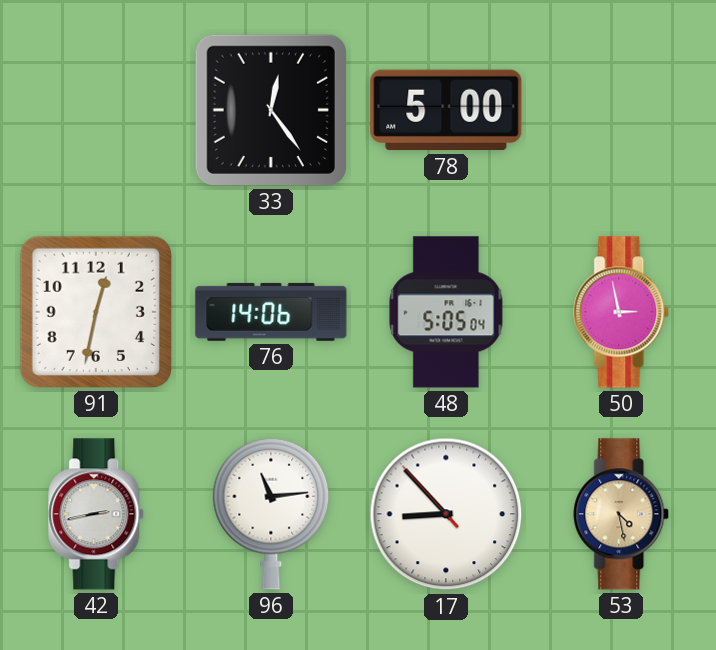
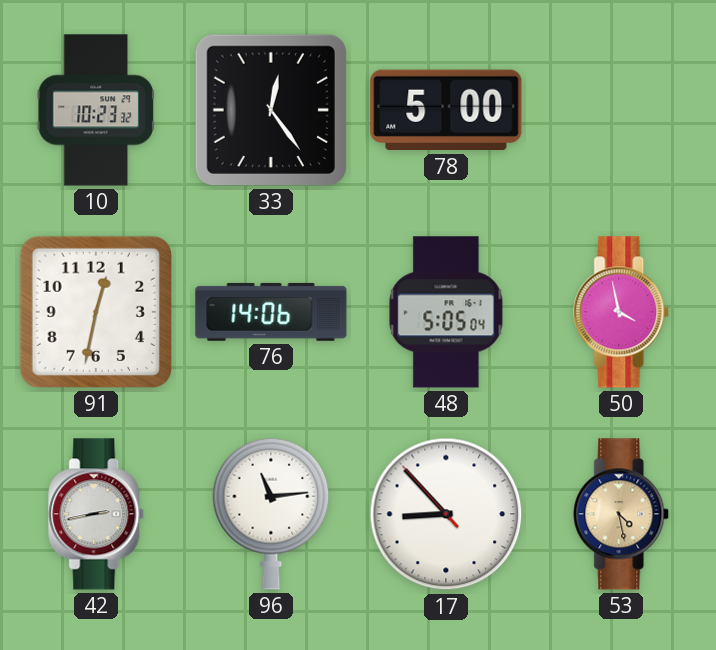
10: none -> 10:23 (96, 110)
50: 2:58 -> 3:58 (622, 312)
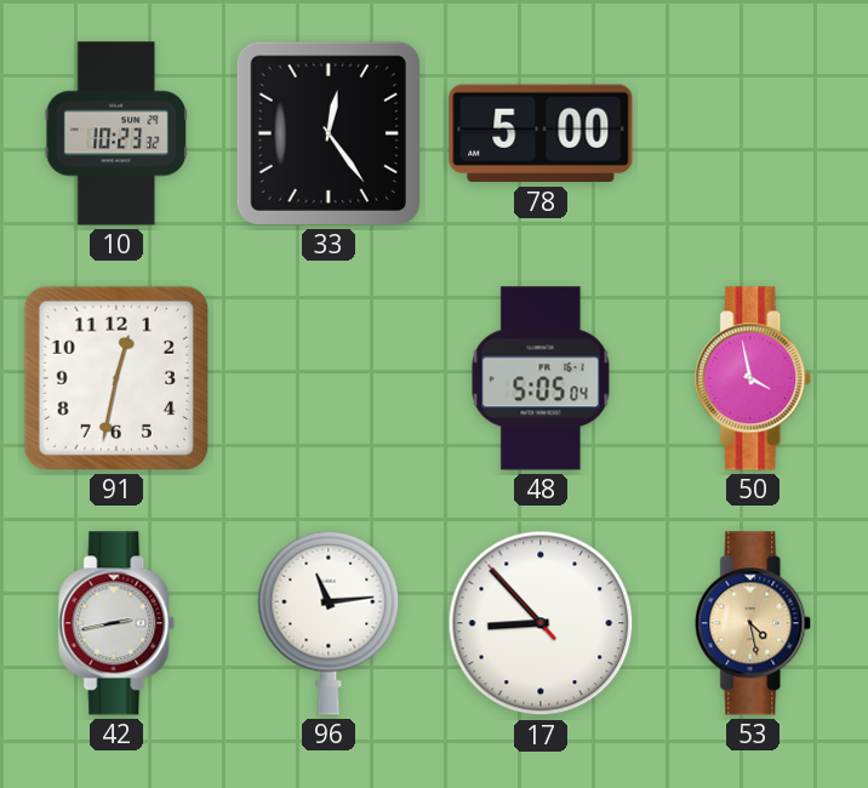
76: 14:06 -> none (271, 312)
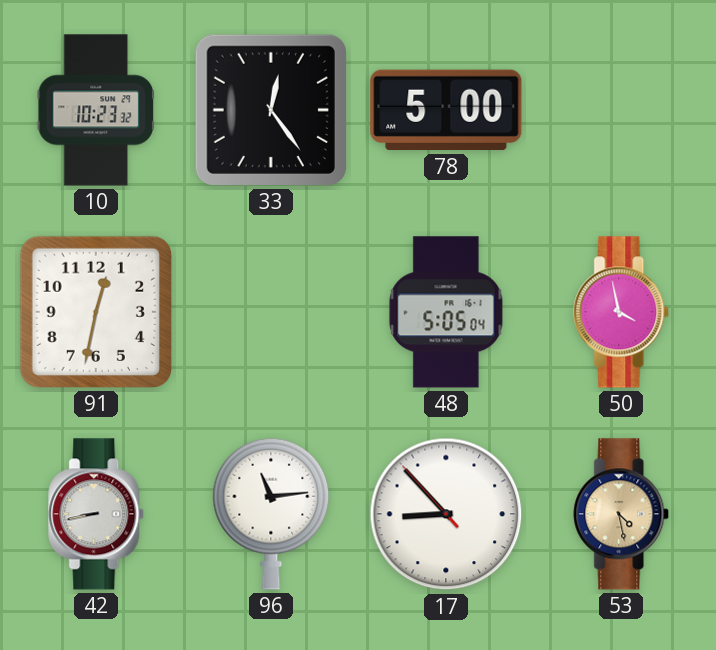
42: 2:43 -> 8:43 (97, 514)
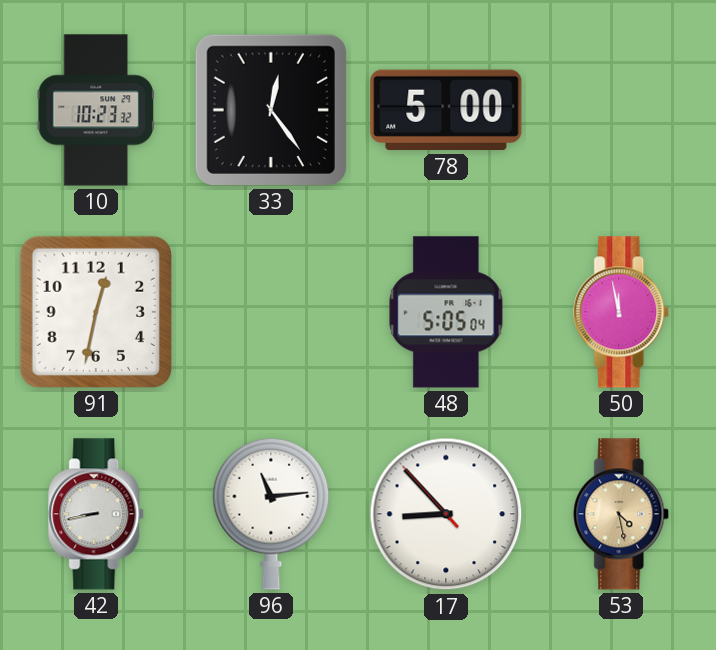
50: 3:58 -> 11:58 (622, 312)
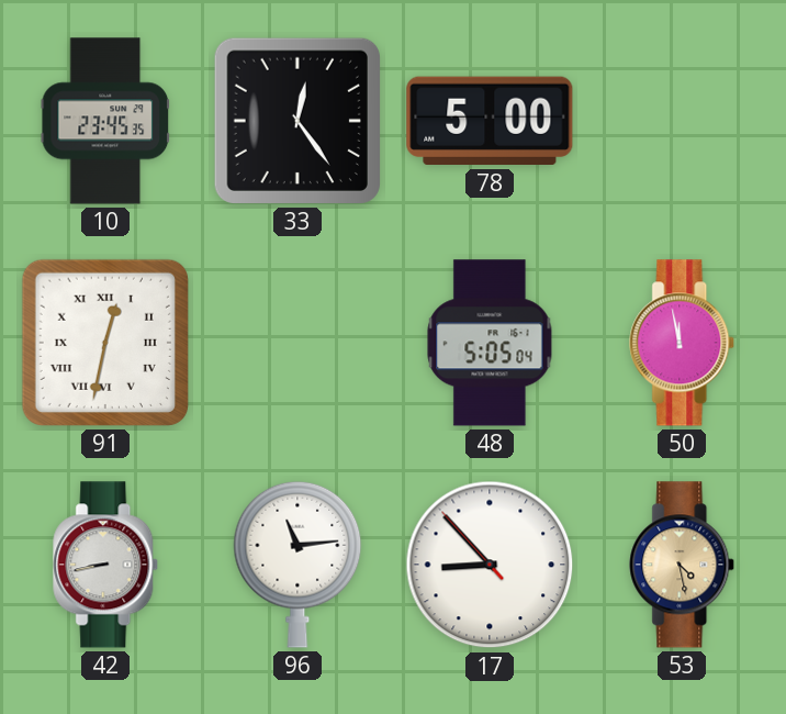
10: 10:23 -> 23:45 (105, 121)
91 numerals: Arabic -> Roman (105, 343)
